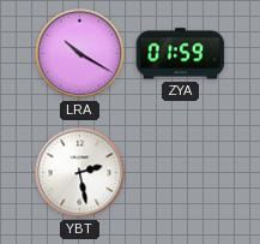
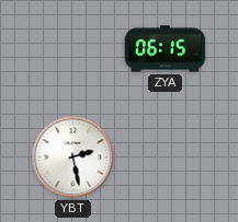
LRA: 10:20 -> none (80, 54)
ZYA: 01:59 -> 06:15 (166, 49)
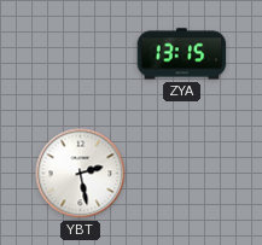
ZYA: 06:15 -> 13:15 (182, 54)
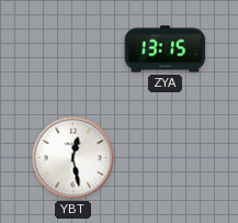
YBT: 2:28 -> 12:28 (73, 158)
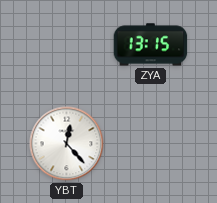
YBT: 12:28 -> 12:23 (67, 144)
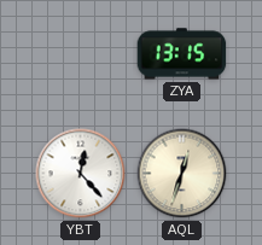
AQL: none -> 12:33 (182, 174)
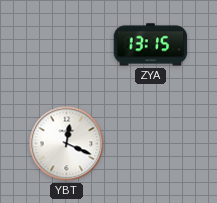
YBT: 12:23 -> 12:19 (67, 144)
AQL: 12:33 -> none (182, 174)
